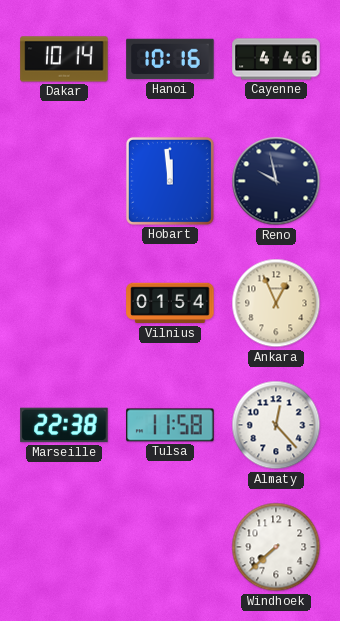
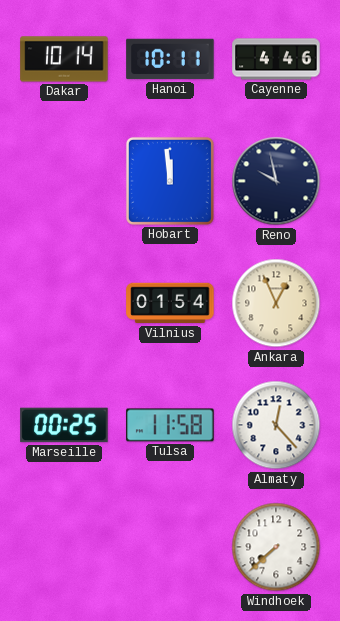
Hanoi: 10:16 -> 10:11 (170, 59)
Marseille: 22:38 -> 00:25 (64, 425)
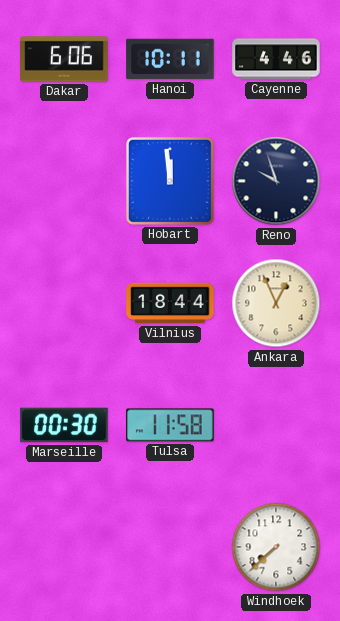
Dakar: 10:14 -> 6:06 (64, 59)
Reno: 9:58 -> 9:57 (276, 181)
Vilnius: 01:54 -> 18:44 (170, 303)
Marseille: 00:25 -> 00:30 (64, 425)
Almaty: 12:23 -> none (276, 425)
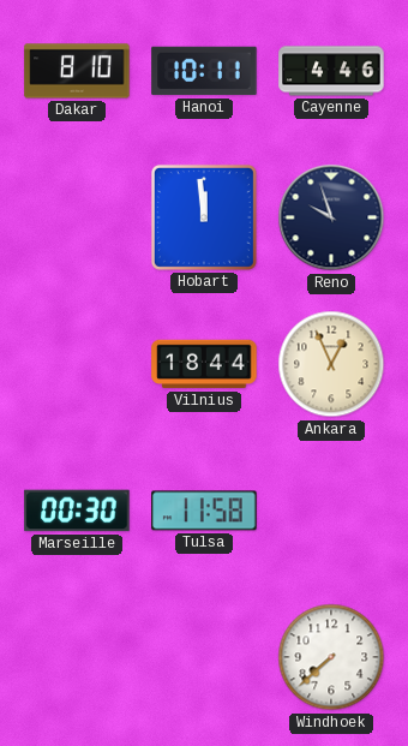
Dakar: 6:06 -> 8:10 (77, 71)
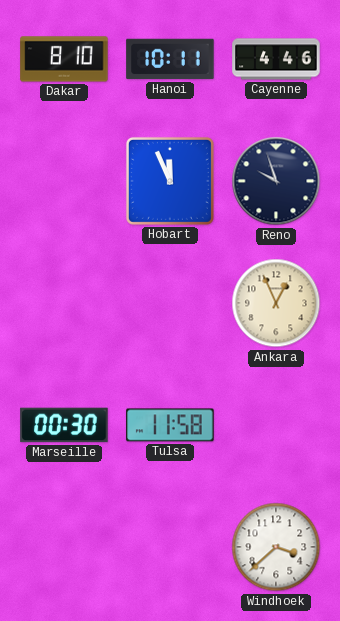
Hobart: 11:59 -> 11:56 (170, 181)
Vilnius: 18:44 -> none (204, 364)
Windhoek: 7:38 -> 3:38 (276, 547)
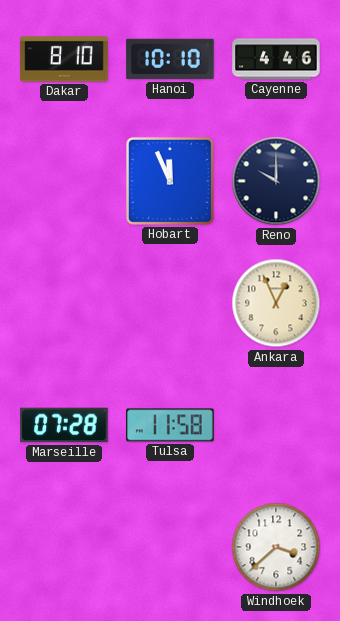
Hanoi: 10:11 -> 10:10 (170, 59)
Reno: 9:57 -> 10:00 (276, 181)
Marseille: 00:30 -> 07:28 (64, 425)
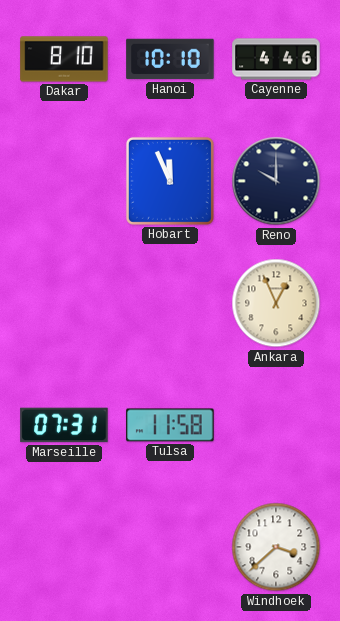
Marseille: 07:28 -> 07:31 (64, 425)
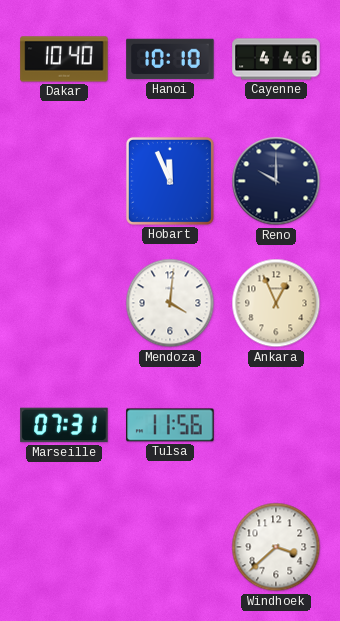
Dakar: 8:10 -> 10:40 (64, 59)
Mendoza: none -> 4:01 (170, 303)
Tulsa: 11:58 -> 11:56 (170, 425)
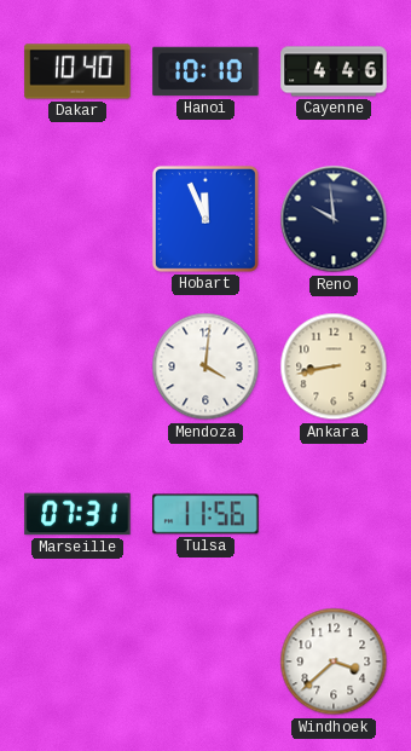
Reno: 10:00 -> 9:59 (334, 219)
Ankara: 12:56 -> 8:43 (334, 366)
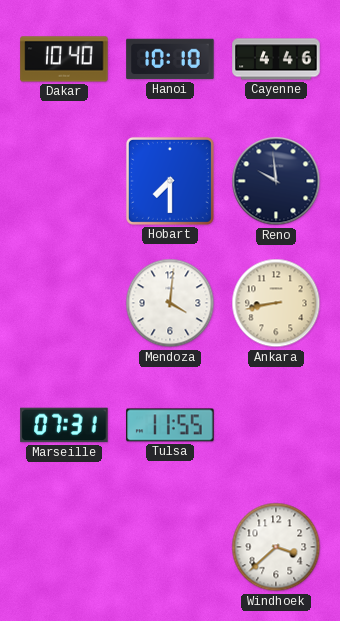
Hobart: 11:56 -> 7:30 (170, 181)
Tulsa: 11:56 -> 11:55 (170, 425)
